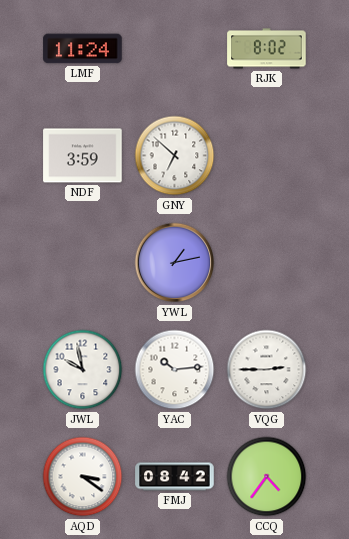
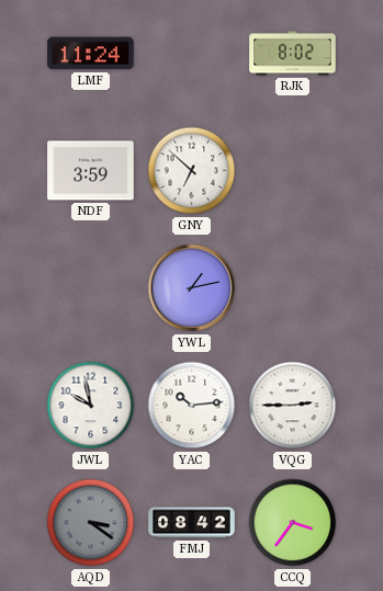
AQD dial: white -> grey (91, 523)
CCQ: 4:36 -> 3:36 (293, 523)
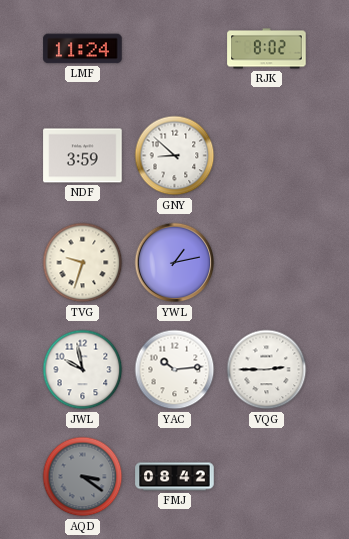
GNY: 6:52 -> 8:52 (175, 156)
TVG: none -> 9:33 (83, 263)
CCQ: 3:36 -> none (293, 523)
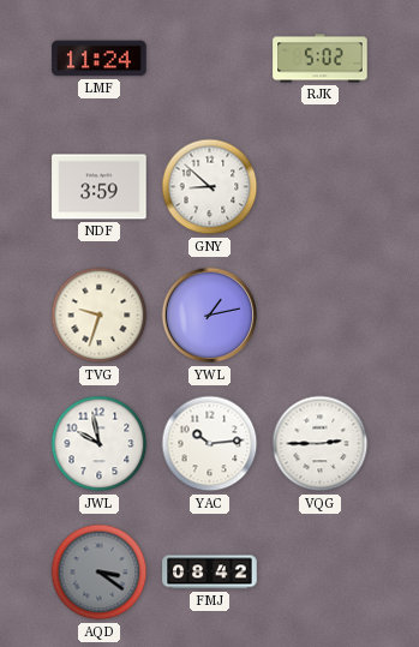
RJK: 8:02 -> 5:02 (321, 59)
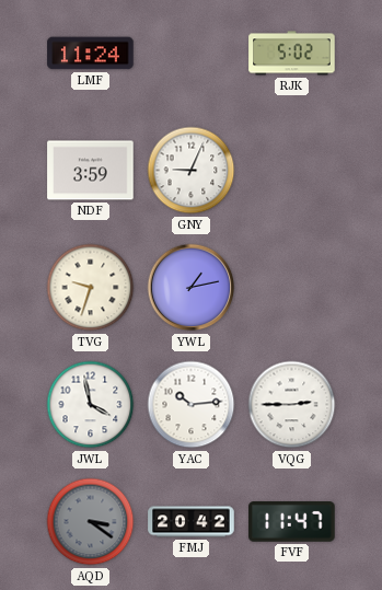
GNY: 8:52 -> 9:04 (192, 171)
JWL: 9:58 -> 3:58 (91, 405)
FMJ: 08:42 -> 20:42 (192, 522)
FVF: none -> 11:47 (292, 522)
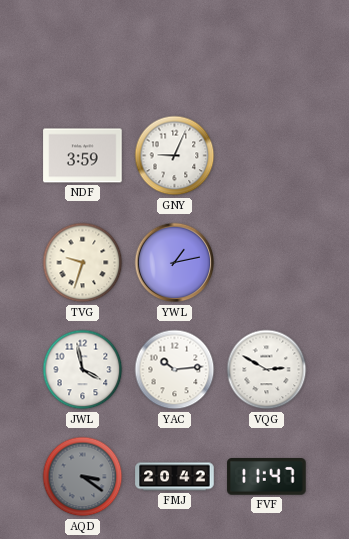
LMF: 11:24 -> none (91, 54)
RJK: 5:02 -> none (292, 54)
VQG: 2:45 -> 2:50 (267, 370)
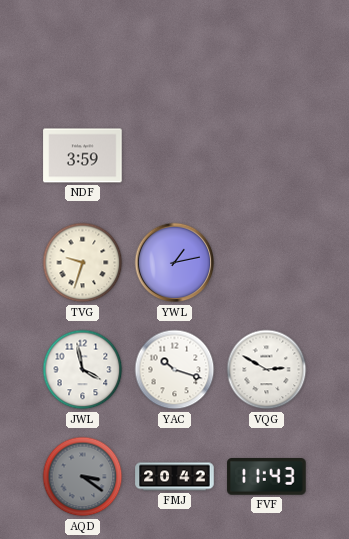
GNY: 9:04 -> none (175, 156)
YAC: 10:14 -> 10:18 (175, 370)
FVF: 11:47 -> 11:43 (267, 477)
